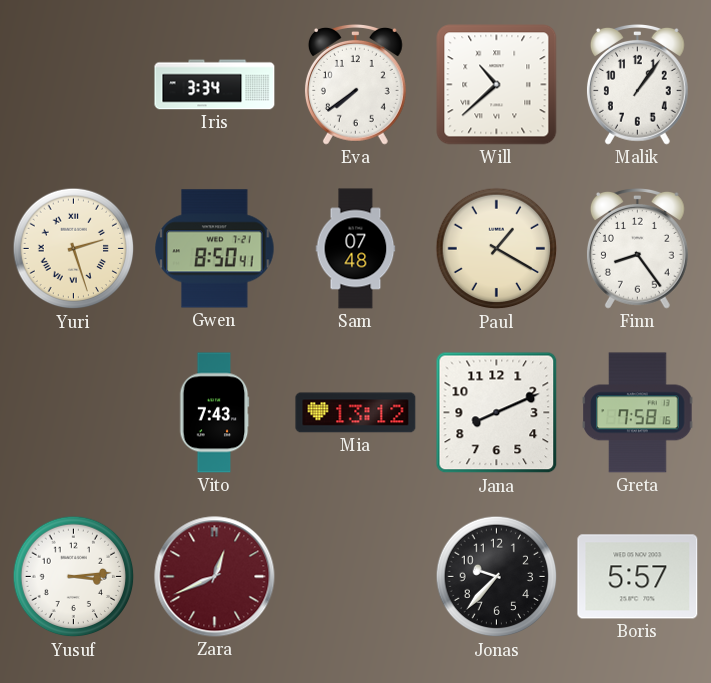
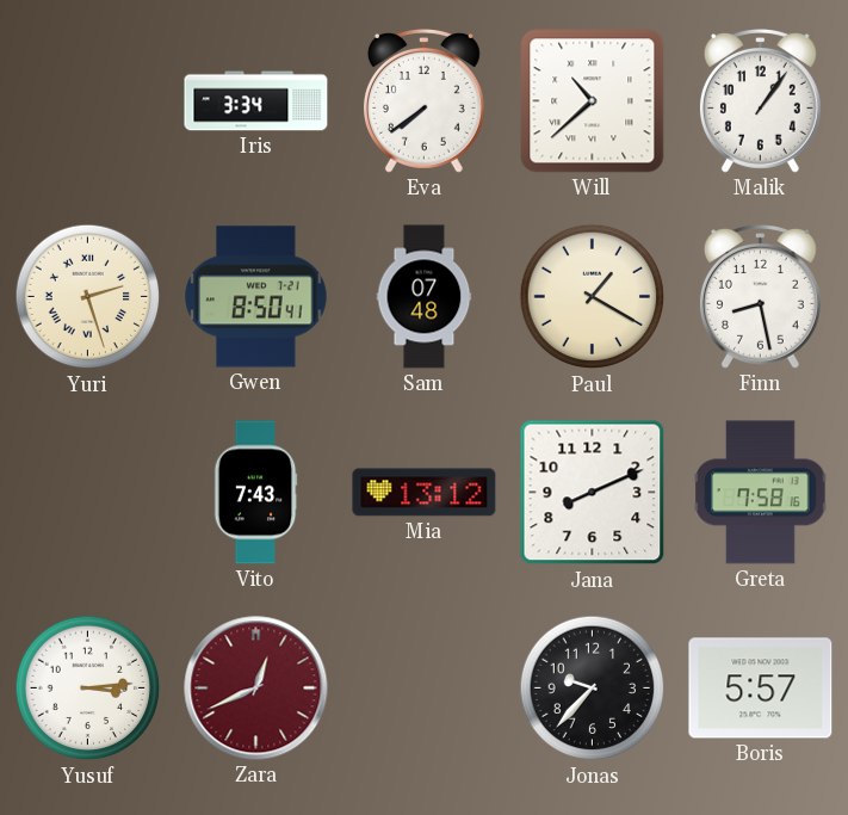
Finn: 8:24 -> 8:28 (760, 297)
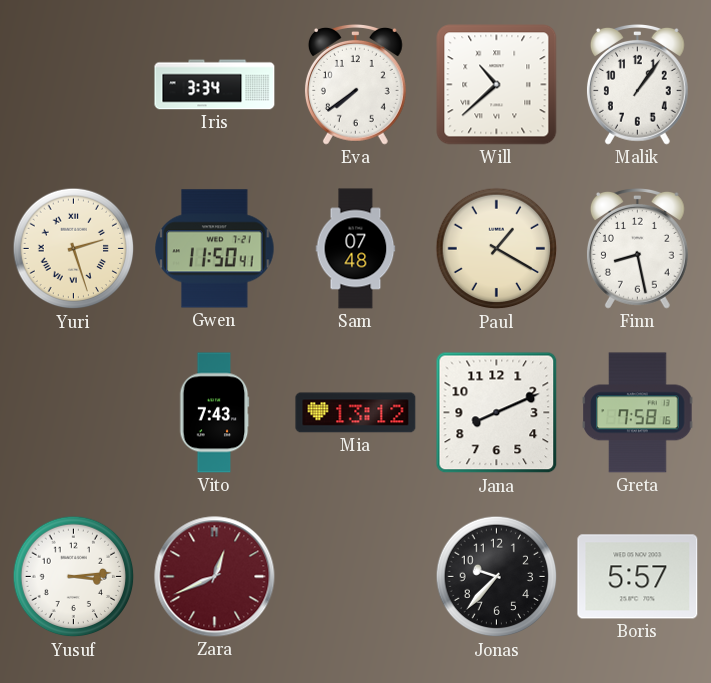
Gwen: 8:50 -> 11:50 (215, 249)
